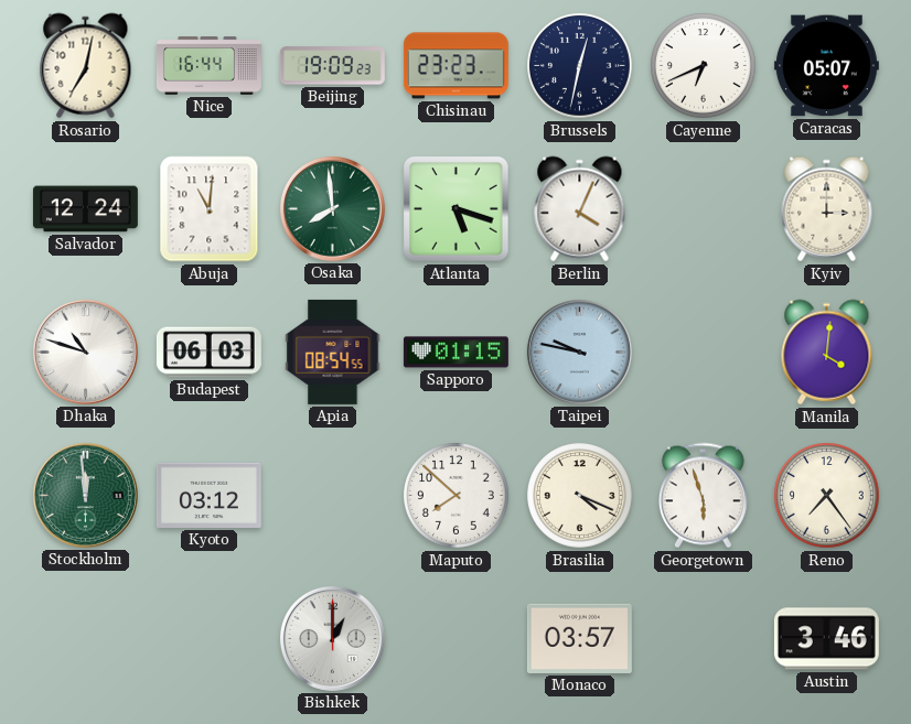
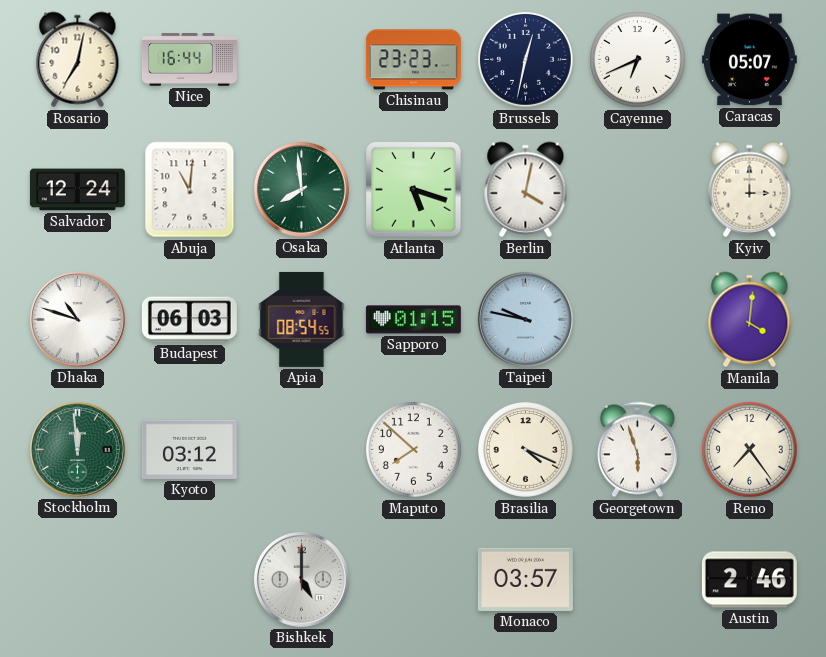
Beijing: 19:09 -> none (332, 66)
Berlin: 4:04 -> 4:02 (526, 190)
Bishkek: 1:00 -> 5:00 (301, 579)
Austin: 3:46 -> 2:46 (749, 580)
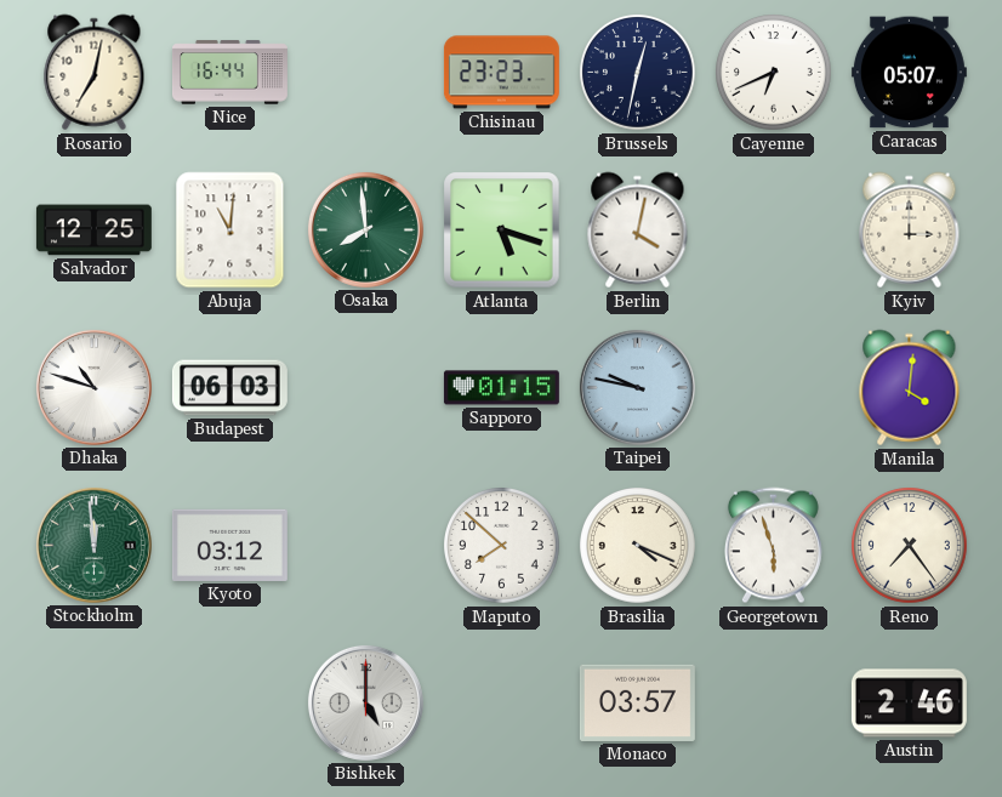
Salvador: 12:24 -> 12:25 (93, 230)
Apia: 08:54 -> none (302, 319)
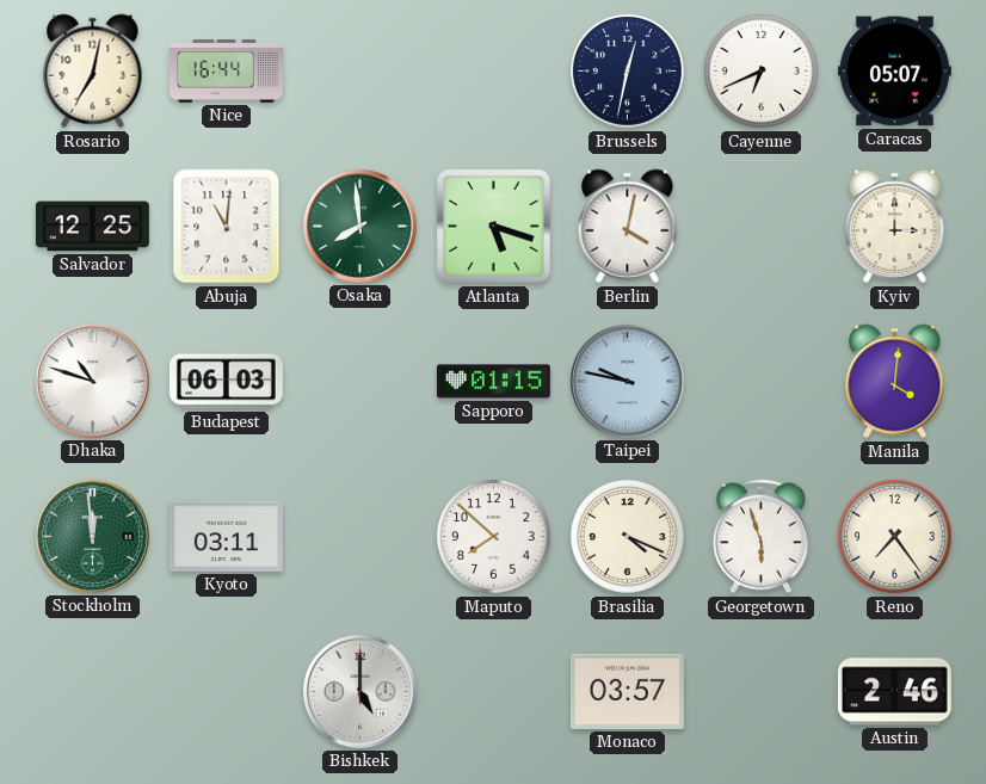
Chisinau: 23:23 -> none (501, 73)
Kyoto: 03:12 -> 03:11 (226, 536)
